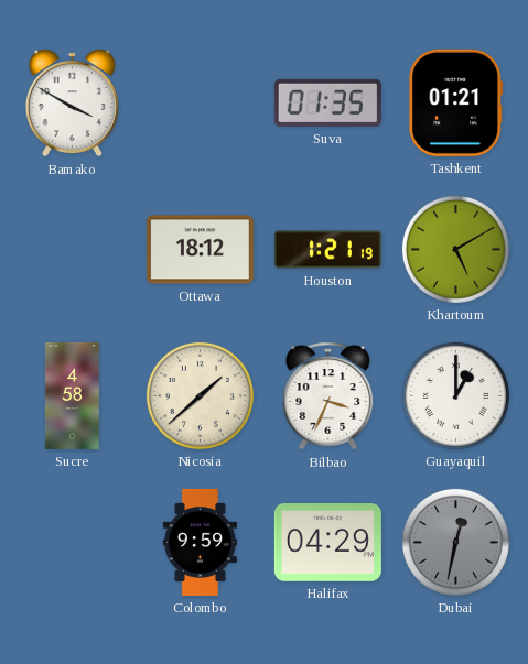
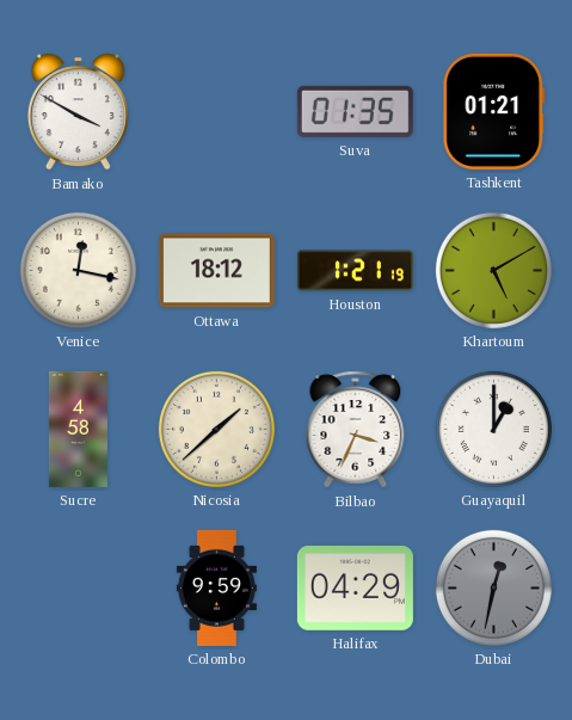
Venice: none -> 12:17 (78, 270)
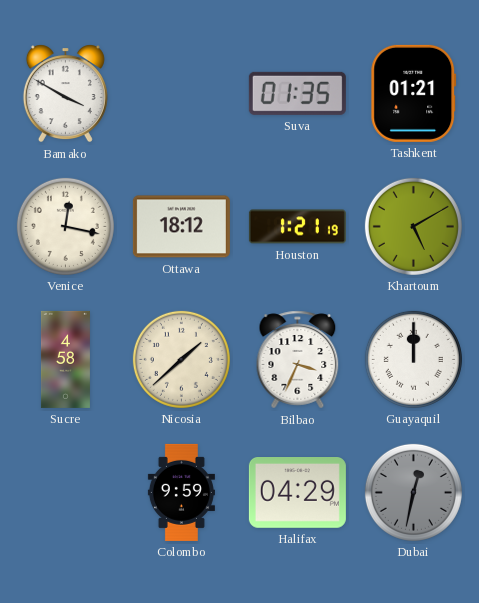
Guayaquil: 1:00 -> 12:00 (413, 359)
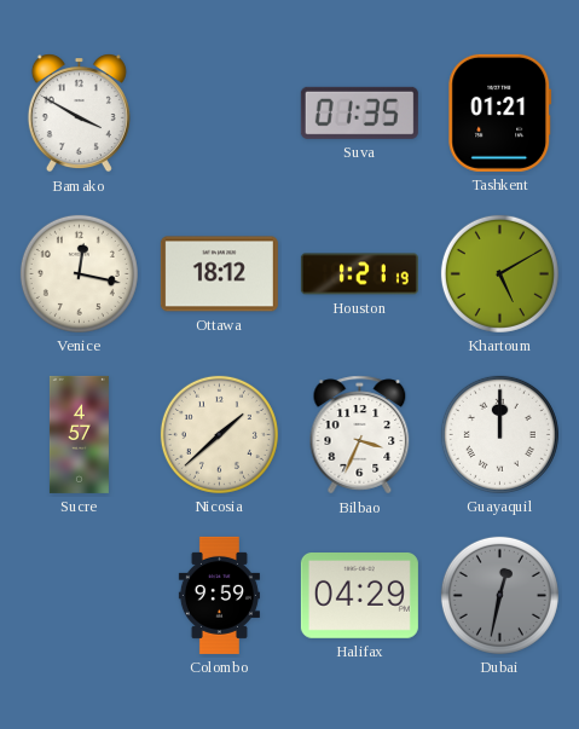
Sucre: 4:58 -> 4:57 (79, 434)
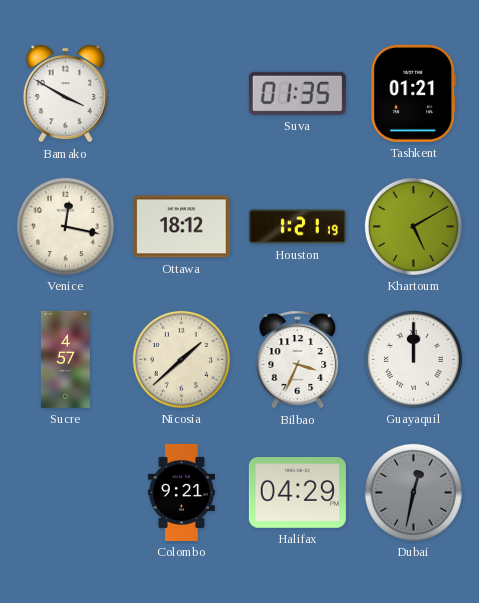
Colombo: 9:59 -> 9:21 (181, 492)
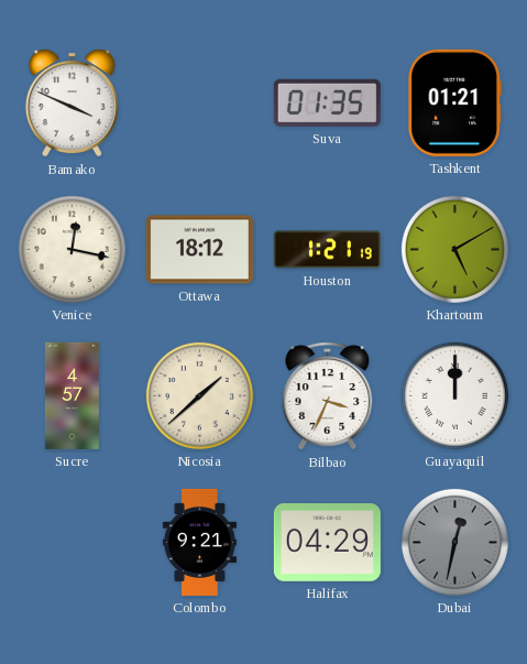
Bamako: 3:50 -> 3:49 (72, 104)
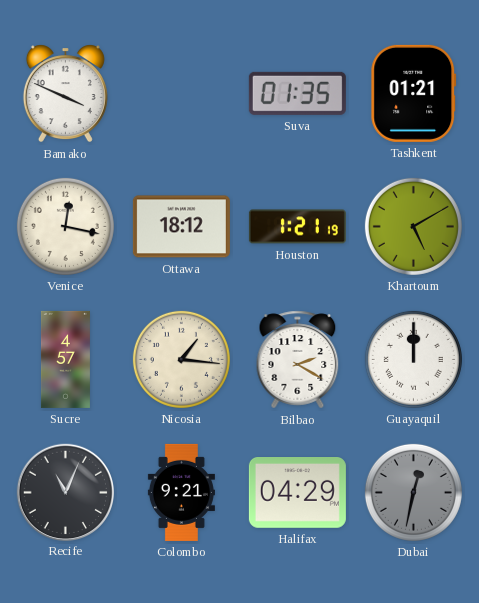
Nicosia: 1:38 -> 1:16 (181, 359)
Bilbao: 3:34 -> 2:20 (298, 360)
Recife: none -> 11:04 (65, 492)
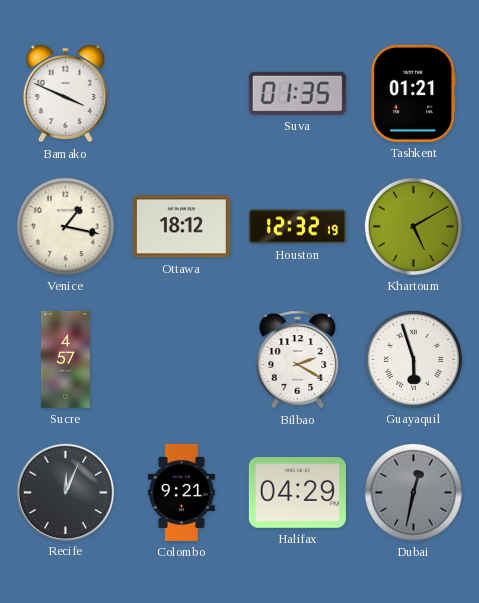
Venice: 12:17 -> 1:17 (65, 226)
Houston: 1:21 -> 12:32 (297, 227)
Nicosia: 1:16 -> none (181, 359)
Guayaquil: 12:00 -> 5:57 (413, 359)
Recife: 11:04 -> 12:04 (65, 492)
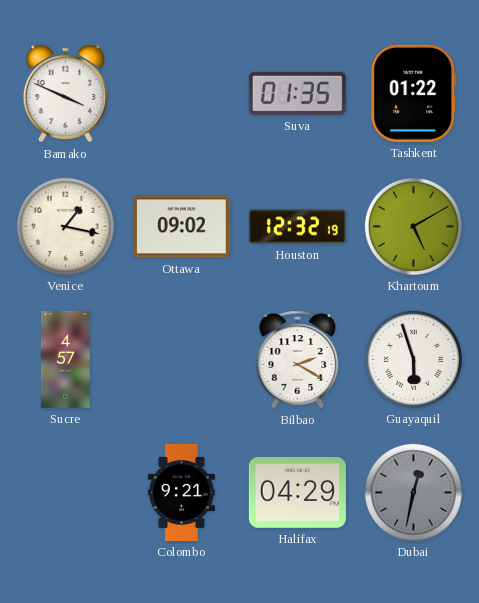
Tashkent: 01:21 -> 01:22 (414, 93)
Ottawa: 18:12 -> 09:02 (181, 227)
Recife: 12:04 -> none (65, 492)
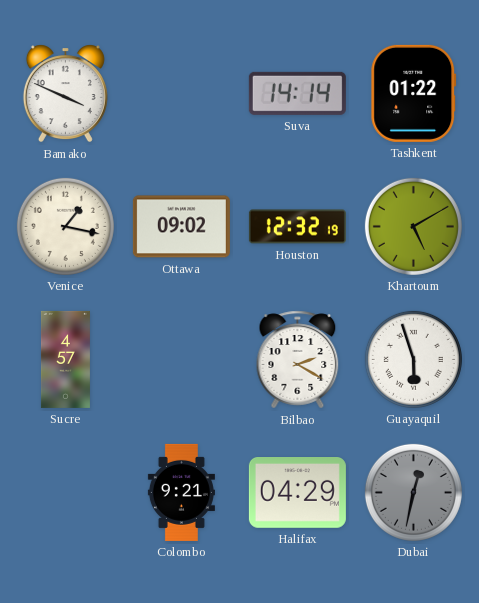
Suva: 01:35 -> 14:14 (297, 93)
